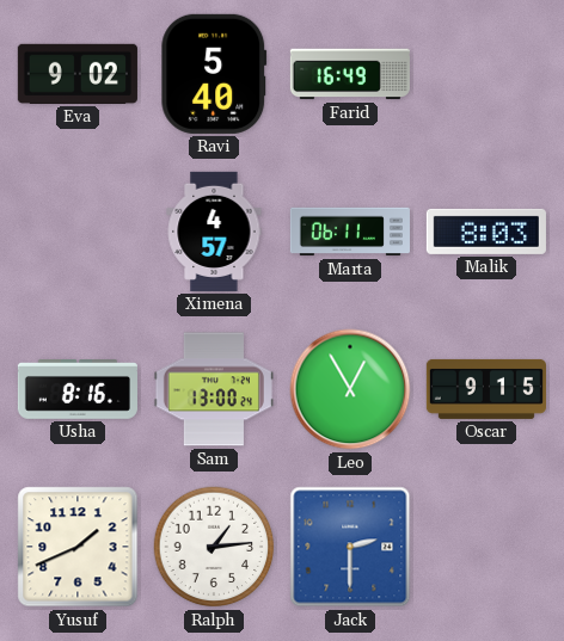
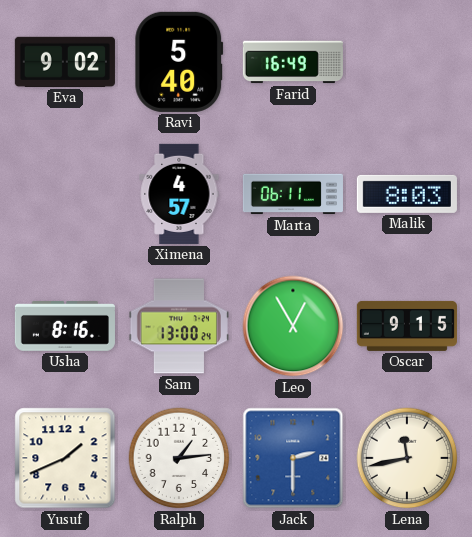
Lena: none -> 11:43 (407, 458)
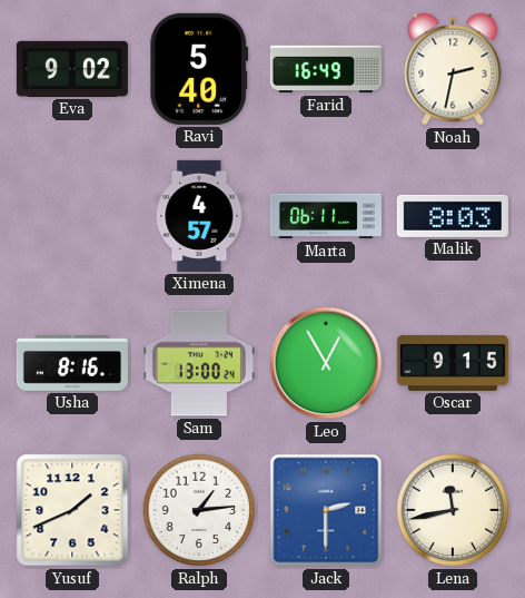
Noah: none -> 2:32 (453, 69)
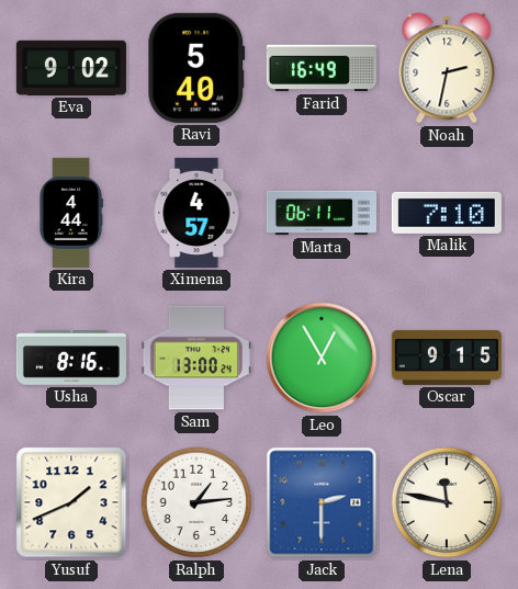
Kira: none -> 4:44 (71, 213)
Malik: 8:03 -> 7:10 (447, 213)
Lena: 11:43 -> 11:47 (447, 502)
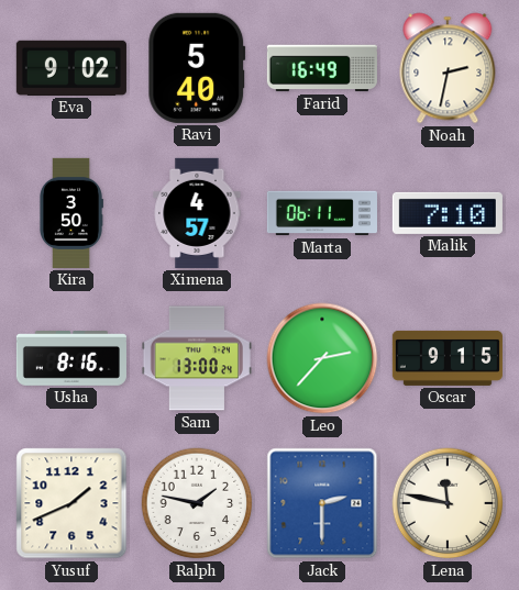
Kira: 4:44 -> 3:50 (71, 213)
Leo: 12:55 -> 2:37 (322, 358)
Ralph: 1:14 -> 1:47 (197, 503)
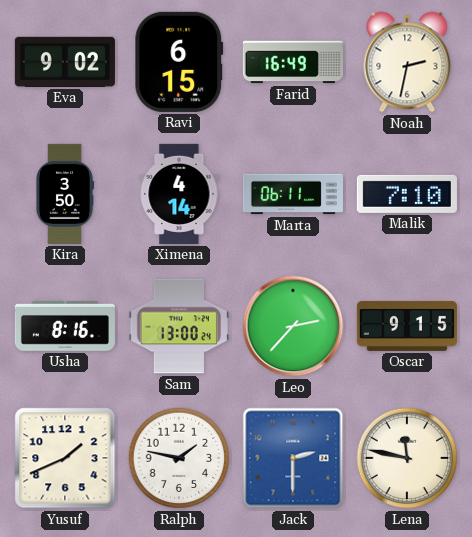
Ravi: 5:40 -> 6:15 (179, 62)
Ximena: 4:57 -> 4:14 (179, 194)
